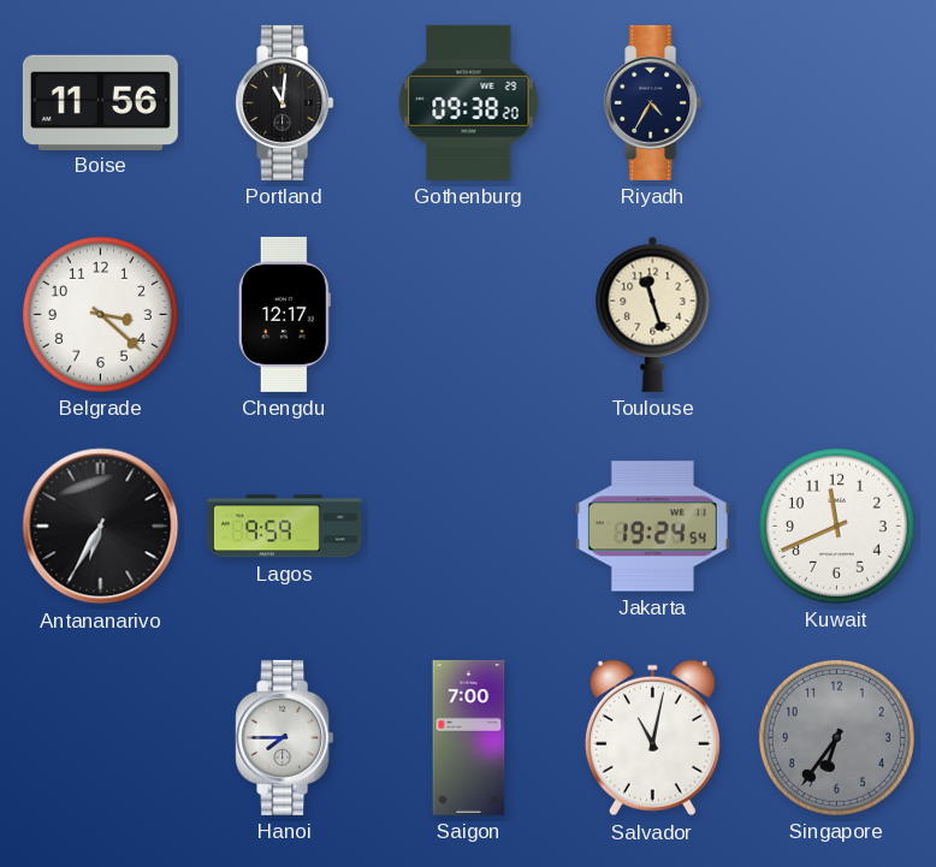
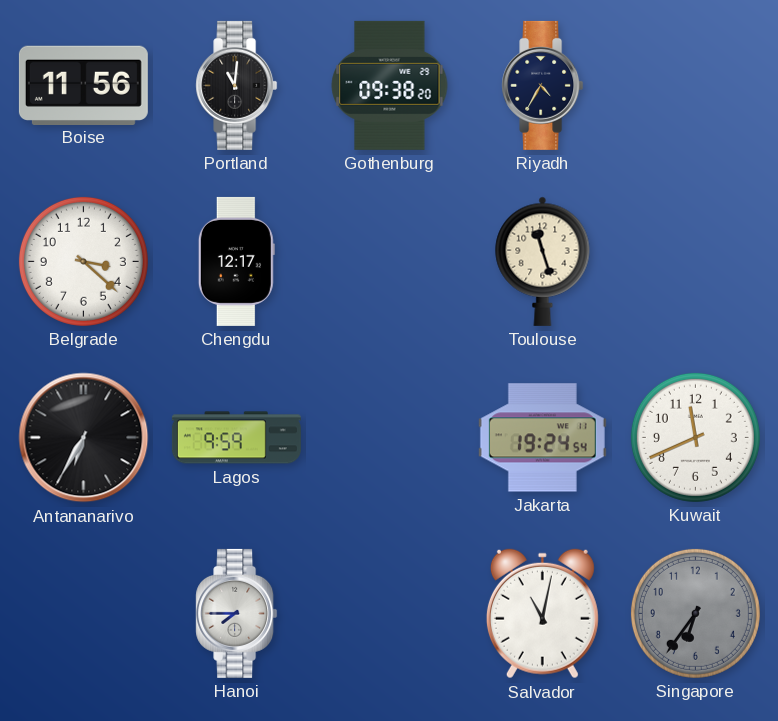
Saigon: 7:00 -> none (469, 737)
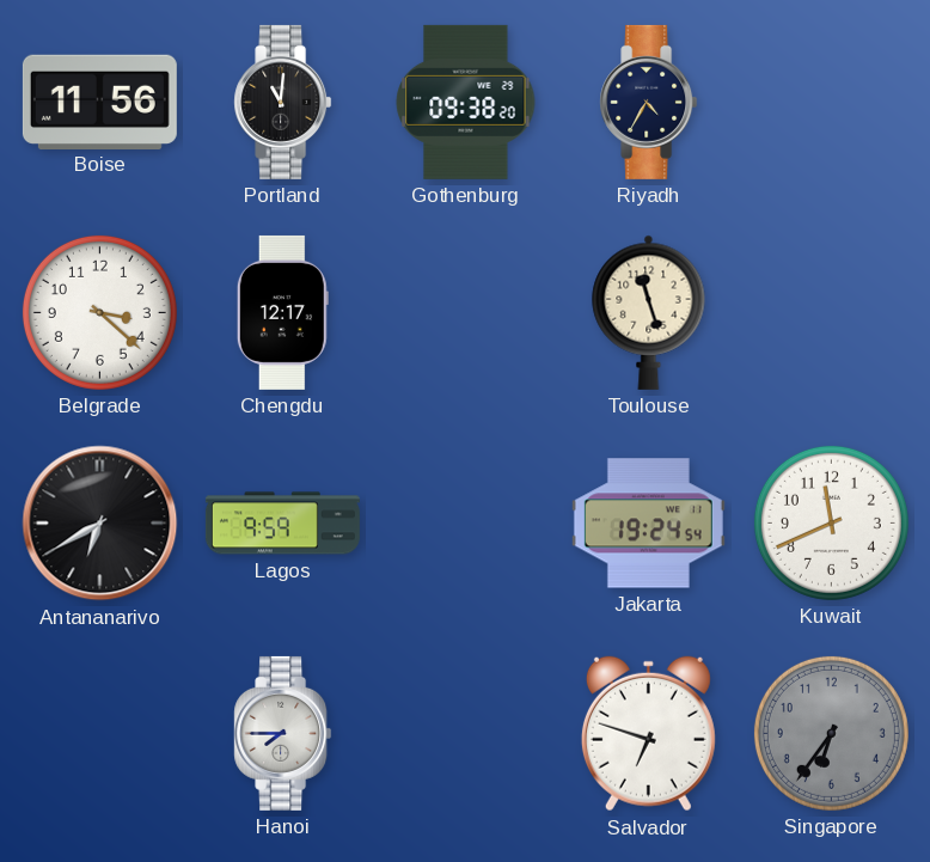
Antananarivo: 6:35 -> 6:40 (100, 524)
Salvador: 11:02 -> 6:48 (648, 734)
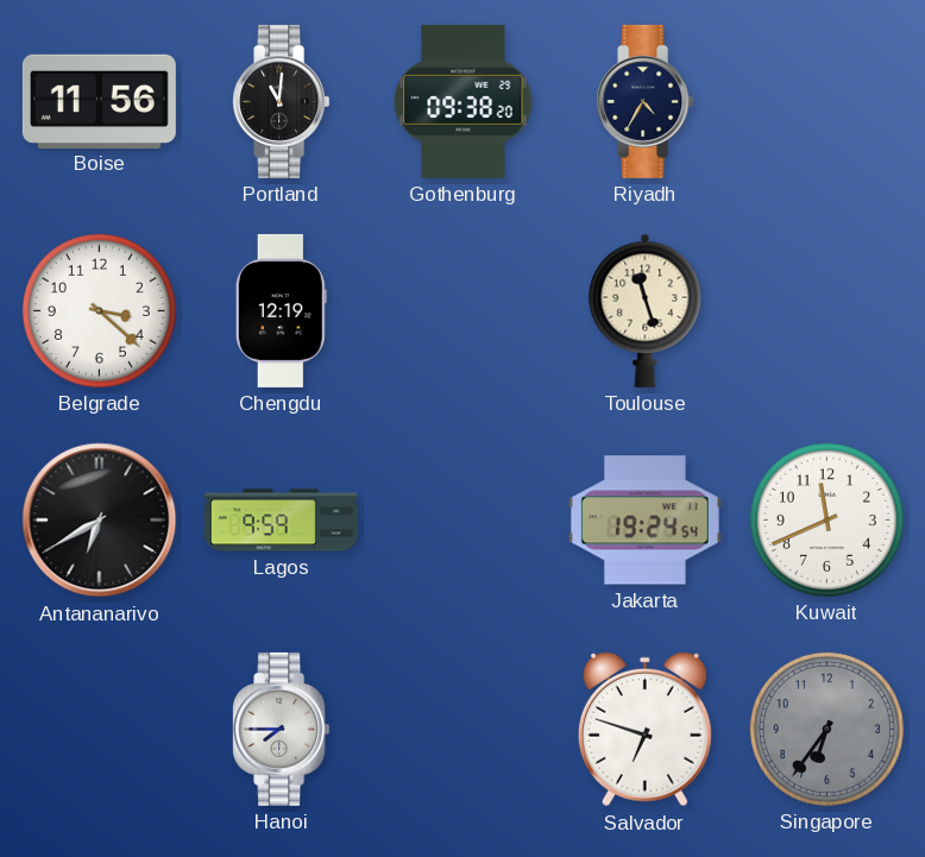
Chengdu: 12:17 -> 12:19 (281, 310)
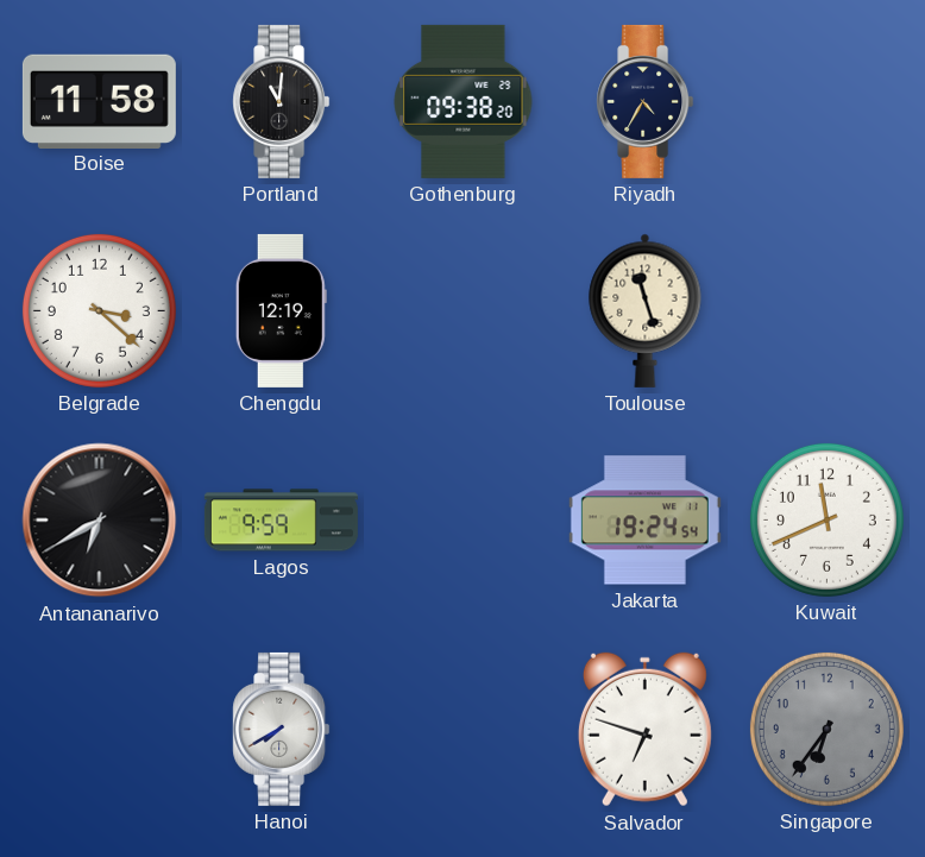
Boise: 11:56 -> 11:58 (99, 101)
Hanoi: 7:45 -> 7:40 (282, 729)
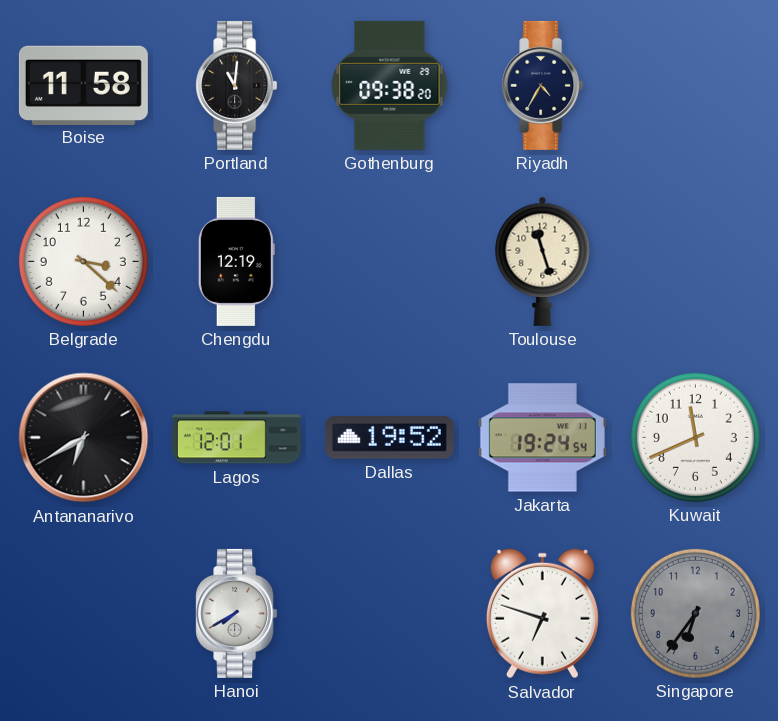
Lagos: 9:59 -> 12:01 (236, 438)
Dallas: none -> 19:52 (389, 438)
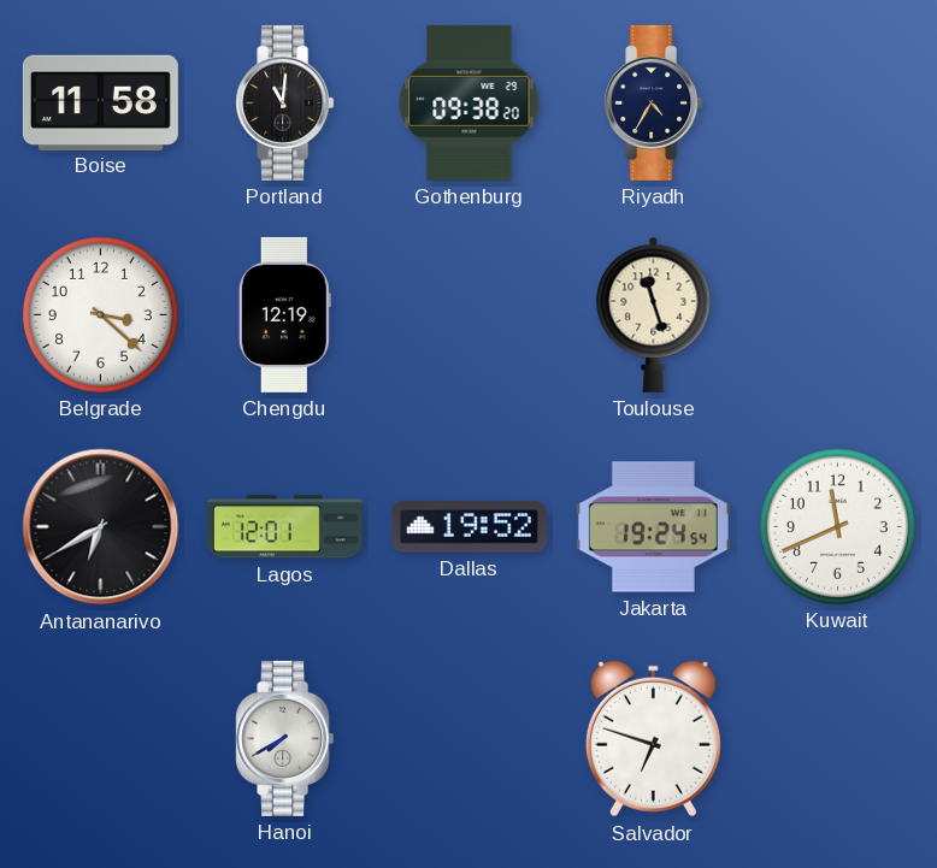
Singapore: 6:36 -> none (695, 613)
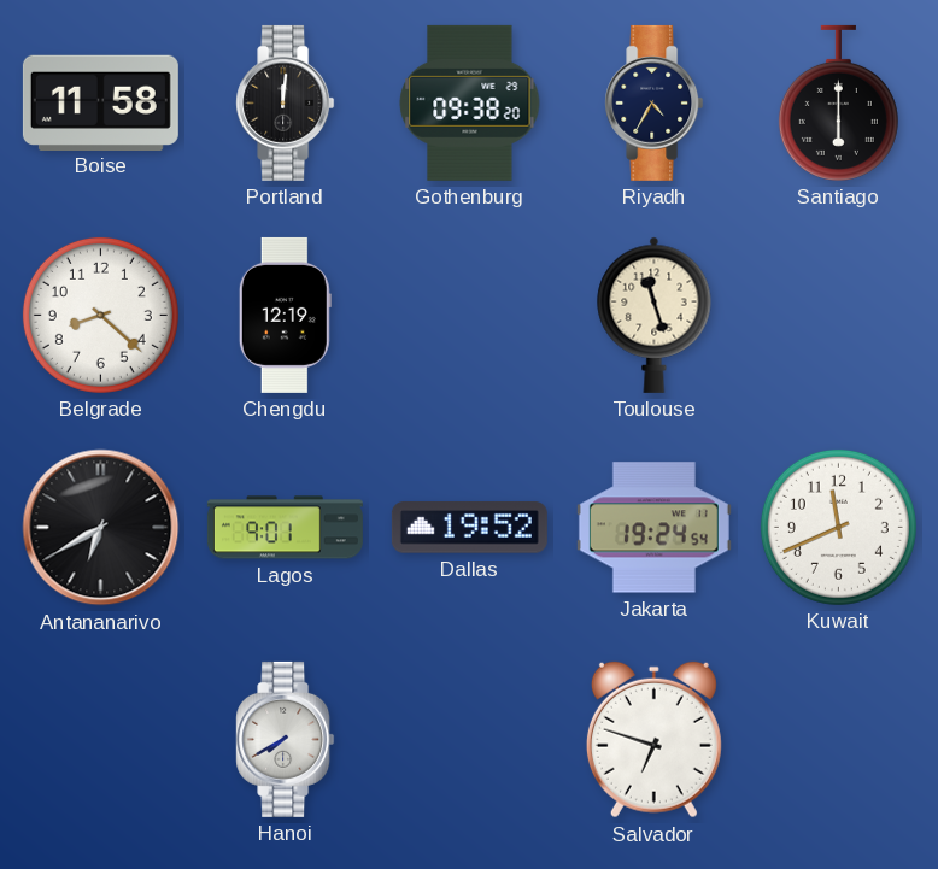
Portland: 11:01 -> 12:01 (286, 102)
Santiago: none -> 6:00 (838, 102)
Belgrade: 3:22 -> 8:22 (100, 315)
Lagos: 12:01 -> 9:01 (285, 528)
